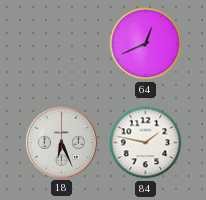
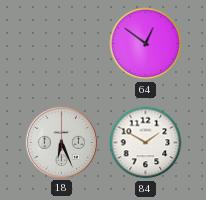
64: 12:41 -> 12:51 (146, 44)
84: 1:47 -> 1:50 (146, 143)
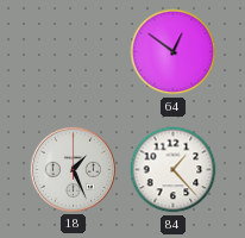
18: 6:26 -> 1:26 (73, 169)
84: 1:50 -> 1:23 (174, 170)
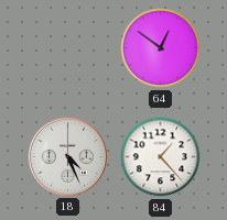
18: 1:26 -> 4:26 (67, 156)
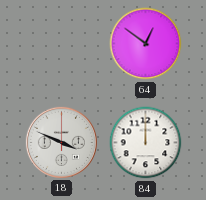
18: 4:26 -> 3:49 (61, 142)
84: 1:23 -> 12:00 (146, 143)
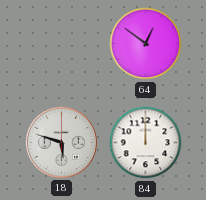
18: 3:49 -> 5:48 (61, 142)
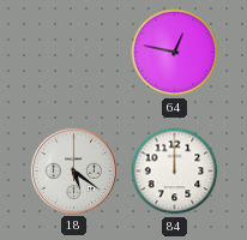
64: 12:51 -> 12:47 (175, 53)
18: 5:48 -> 5:21 (73, 170)
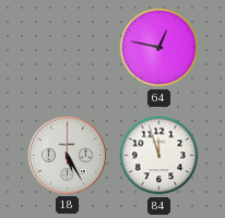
18: 5:21 -> 5:25 (67, 155)
84: 12:00 -> 11:57 (159, 156)
